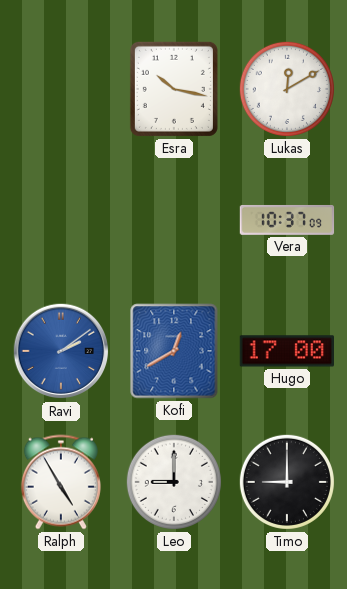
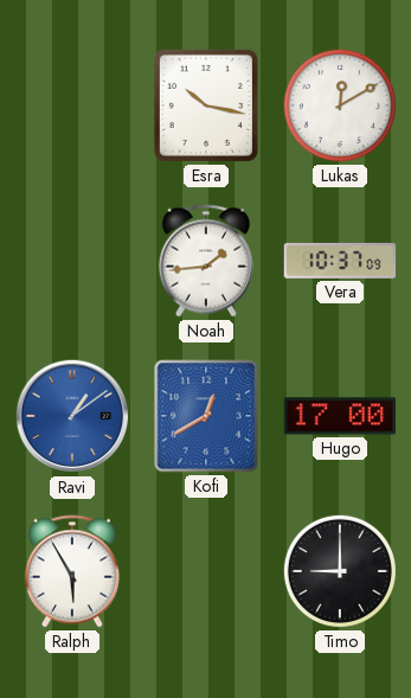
Noah: none -> 1:44 (206, 261)
Ravi: 2:09 -> 1:09 (72, 416)
Ralph: 4:55 -> 5:55 (72, 571)
Leo: 9:00 -> none (174, 482)
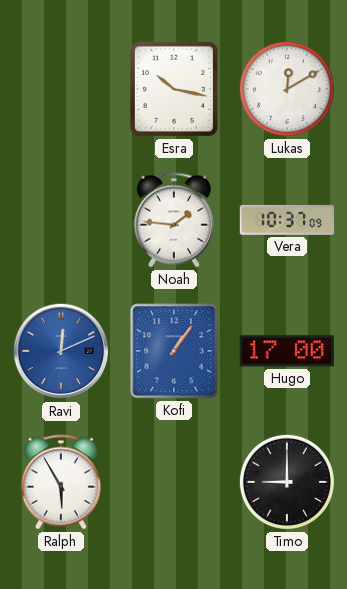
Noah: 1:44 -> 1:46 (174, 220)
Ravi: 1:09 -> 12:11 (61, 351)
Kofi: 12:40 -> 1:06 (174, 351)
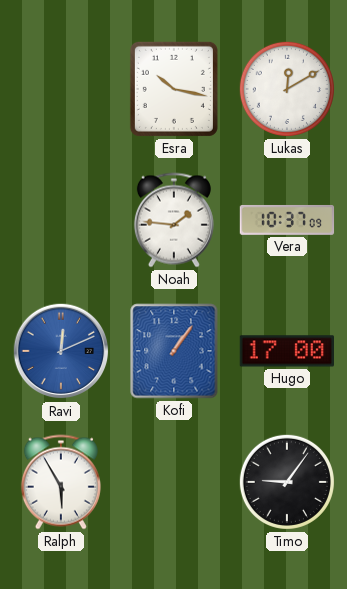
Timo: 9:00 -> 9:06 (287, 482)
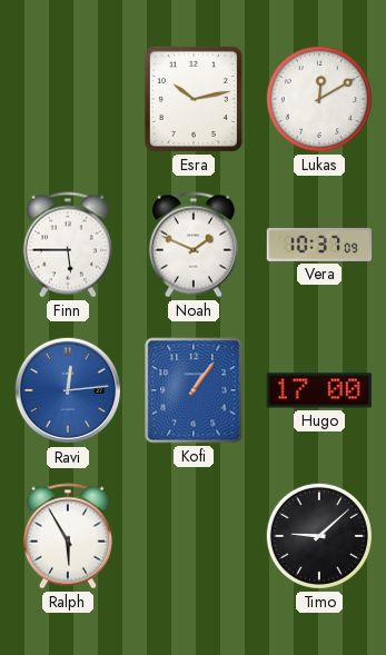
Esra: 10:17 -> 10:13 (194, 99)
Finn: none -> 5:45 (68, 245)
Noah: 1:46 -> 1:49 (194, 245)
Ravi: 12:11 -> 12:14 (68, 390)
Timo: 9:06 -> 9:08 (319, 536)
